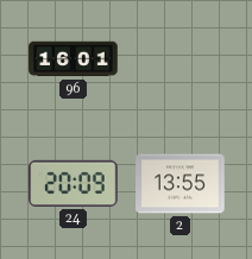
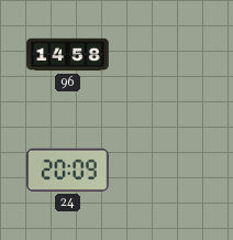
96: 16:01 -> 14:58 (68, 55)
2: 13:55 -> none (181, 184)
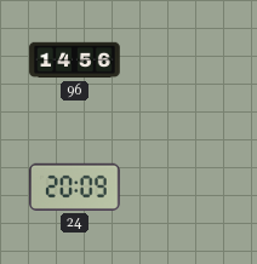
96: 14:58 -> 14:56 (75, 61)
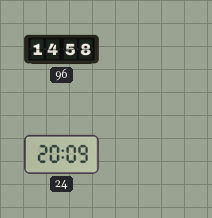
96: 14:56 -> 14:58 (62, 50)
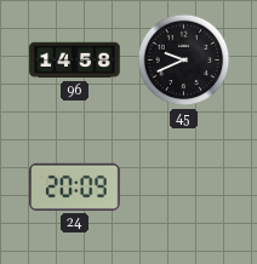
45: none -> 9:41 (184, 61)
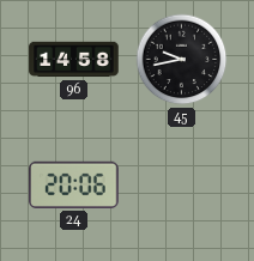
45: 9:41 -> 9:43 (182, 60)
24: 20:09 -> 20:06 (74, 184)
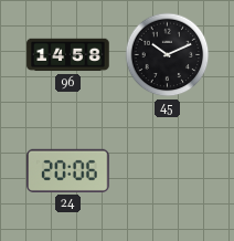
45: 9:43 -> 10:11 (168, 55)
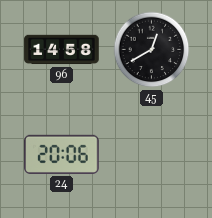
45: 10:11 -> 12:40 (152, 50)
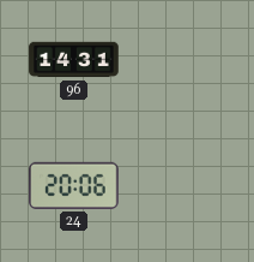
96: 14:58 -> 14:31 (74, 60)
45: 12:40 -> none (152, 50)
